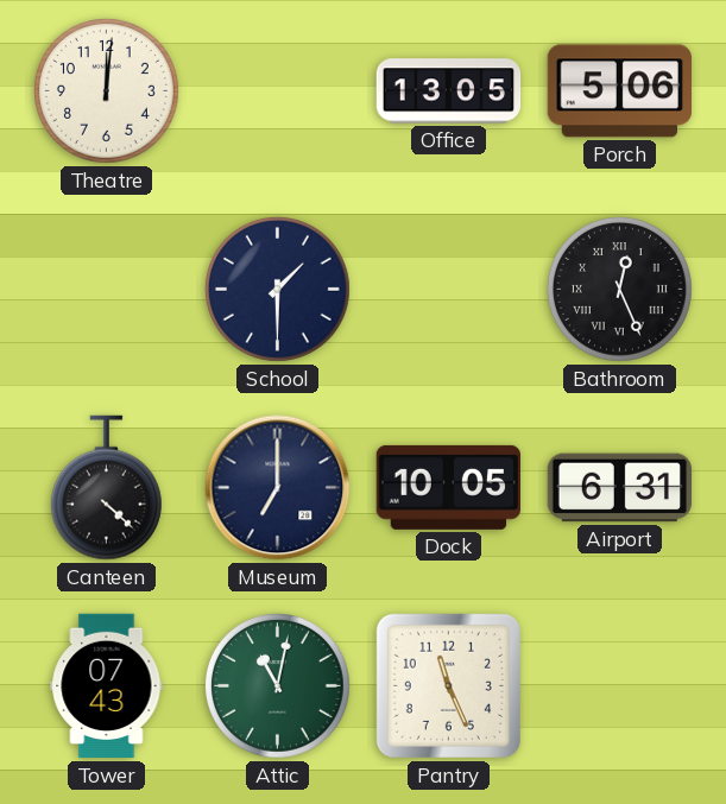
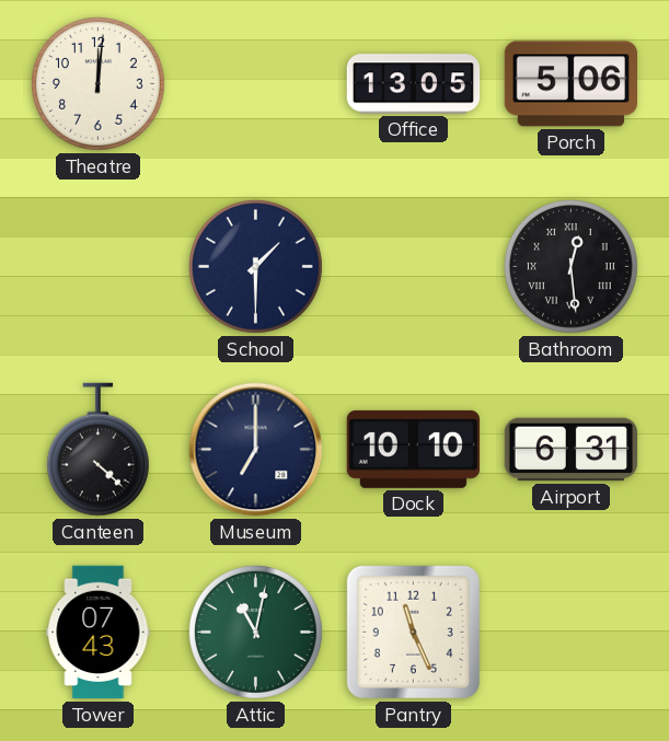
Bathroom: 12:26 -> 12:29 (570, 266)
Dock: 10:05 -> 10:10 (413, 449)
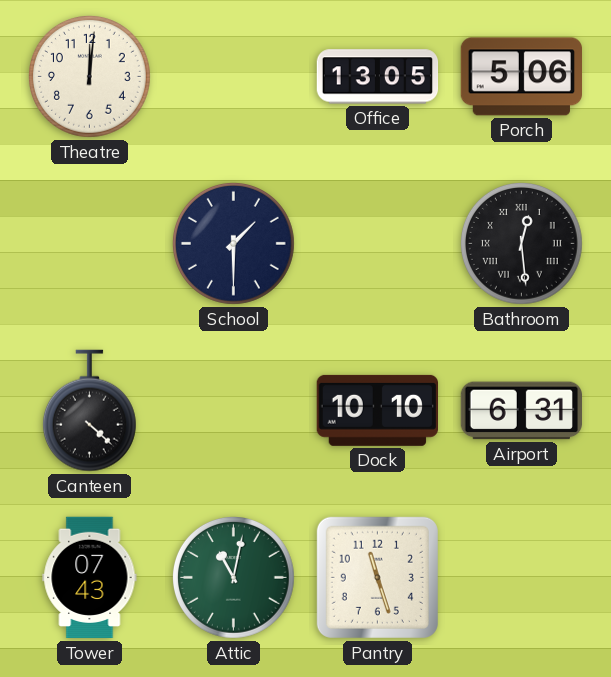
Museum: 7:00 -> none (256, 450)
Pantry: 11:26 -> 11:27 (377, 577)
